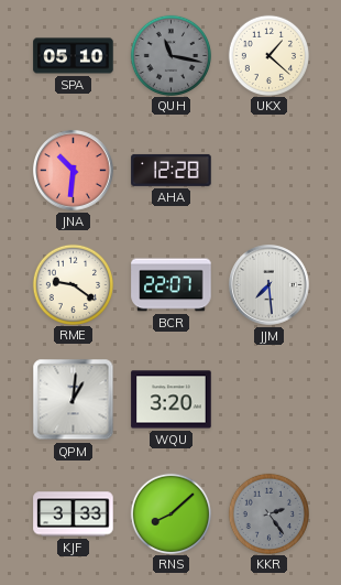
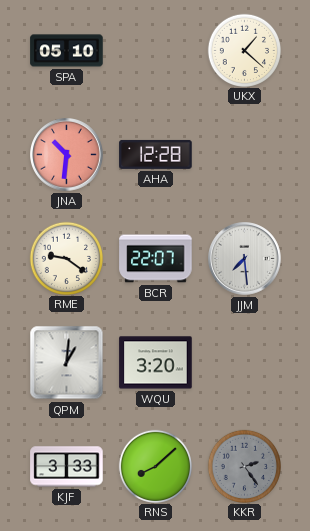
QUH: 11:17 -> none (170, 55)
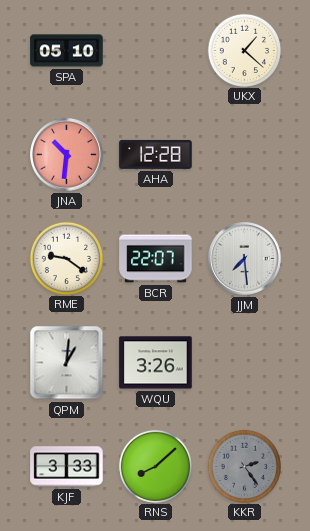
WQU: 3:20 -> 3:26 (156, 363)
